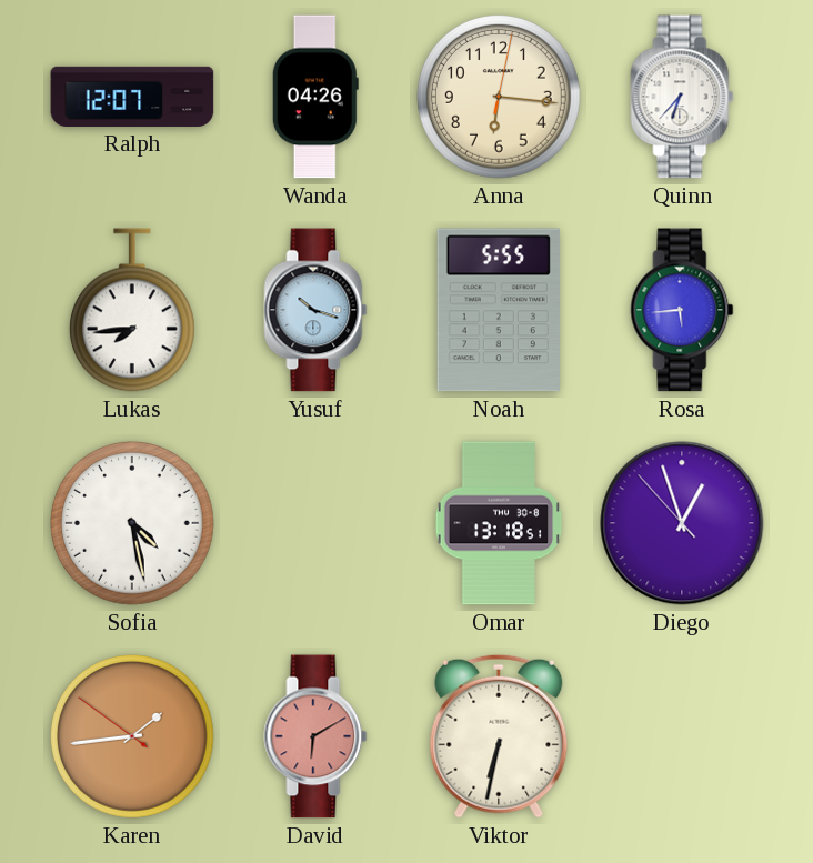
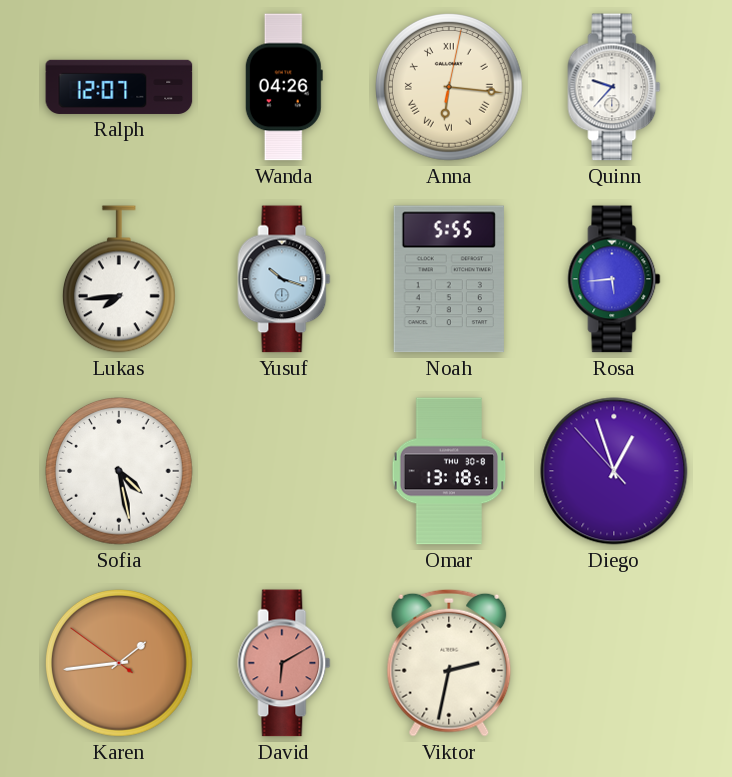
Anna numerals: Arabic -> Roman (450, 88)
Quinn: 6:37 -> 9:37 (614, 87)
Viktor: 6:32 -> 2:32 (449, 663)
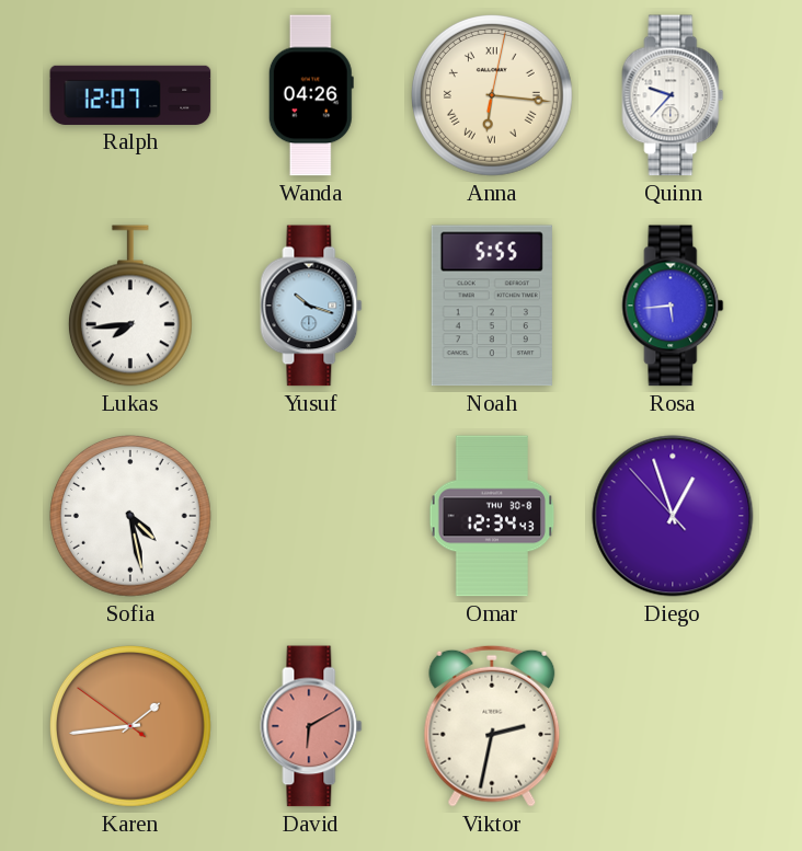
Omar: 13:18 -> 12:34 (492, 516)
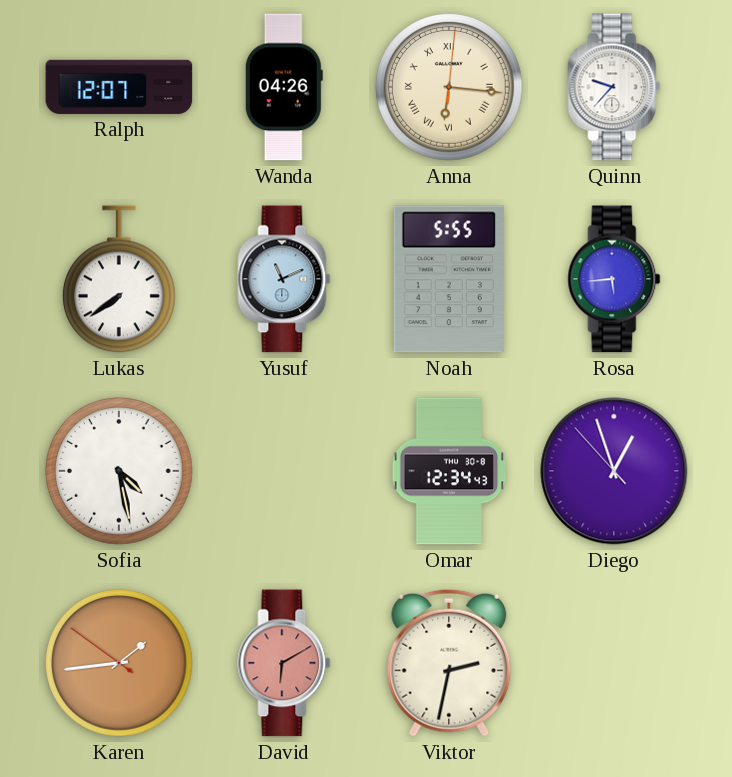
Anna: 6:16:02 -> 6:16:01 (450, 88)
Lukas: 7:44 -> 7:39 (119, 279)
Yusuf: 10:18 -> 11:11 (284, 279)
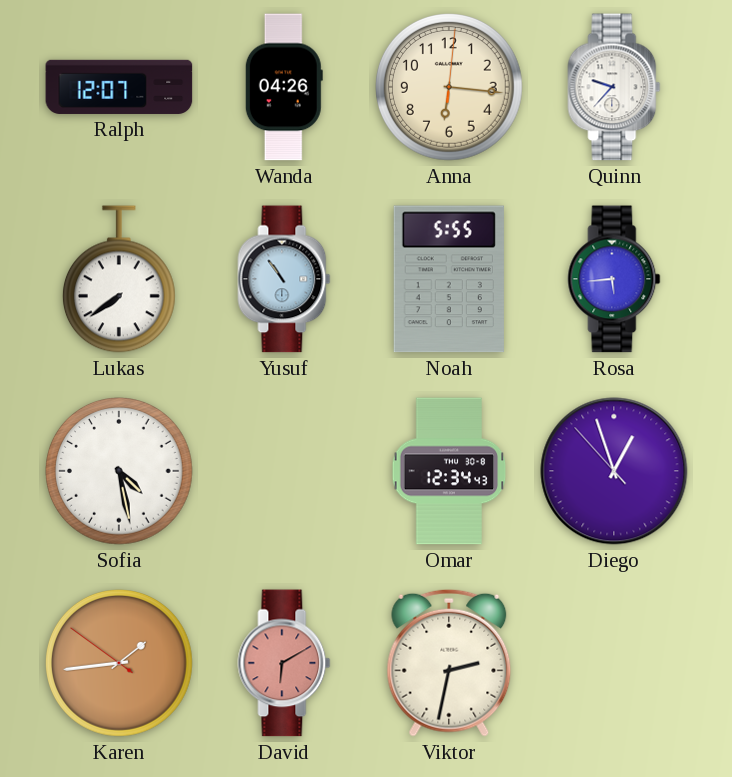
Anna numerals: Roman -> Arabic (450, 88)
Yusuf: 11:11 -> 10:54 (284, 279)
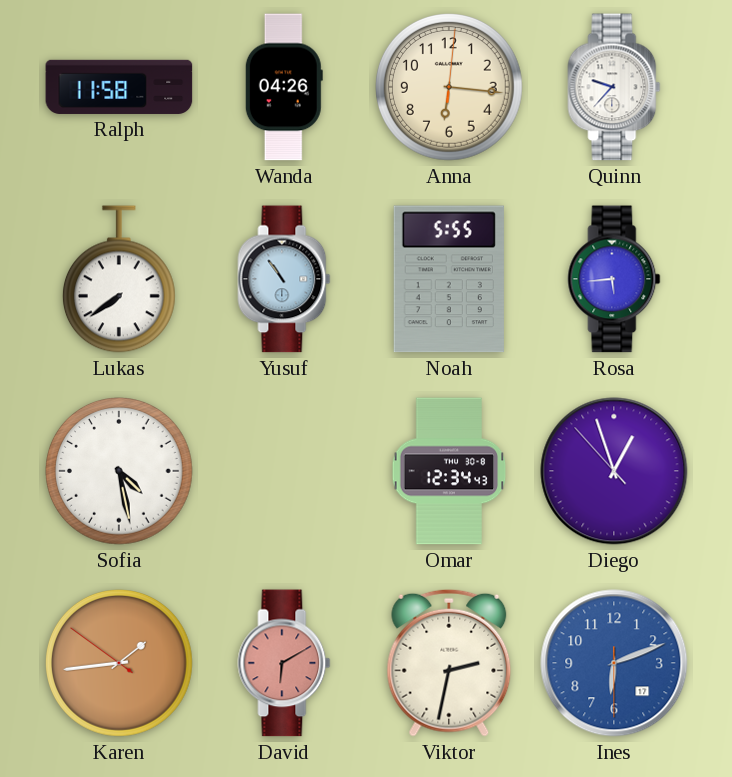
Ralph: 12:07 -> 11:58 (119, 87)
Ines: none -> 6:11 (614, 663)
